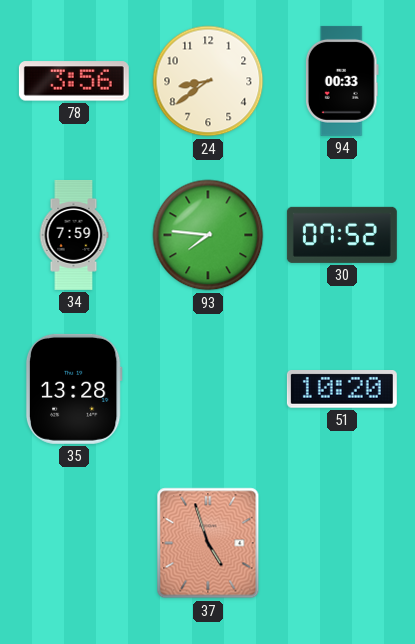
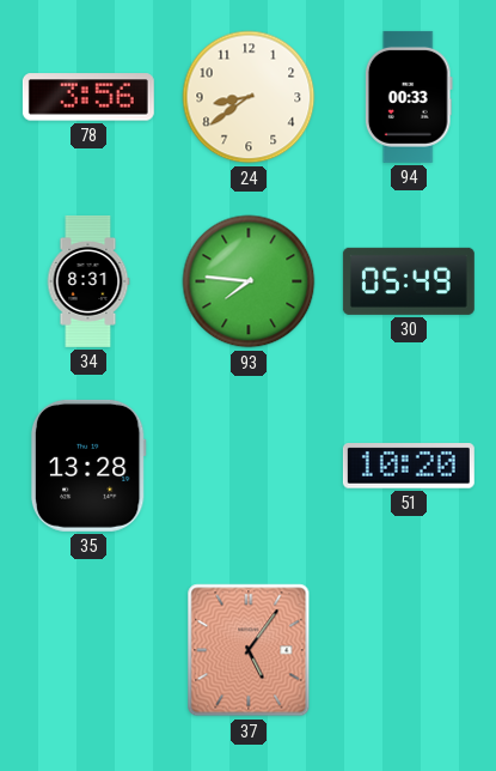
34: 7:59 -> 8:31 (88, 281)
30: 07:52 -> 05:49 (409, 281)
37: 4:57 -> 5:06 (249, 650)
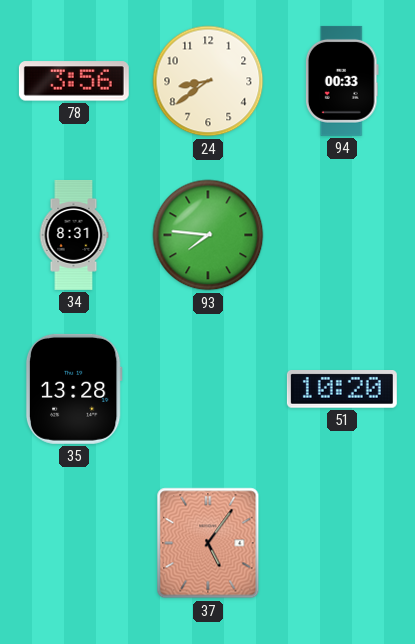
30: 05:49 -> none (409, 281)
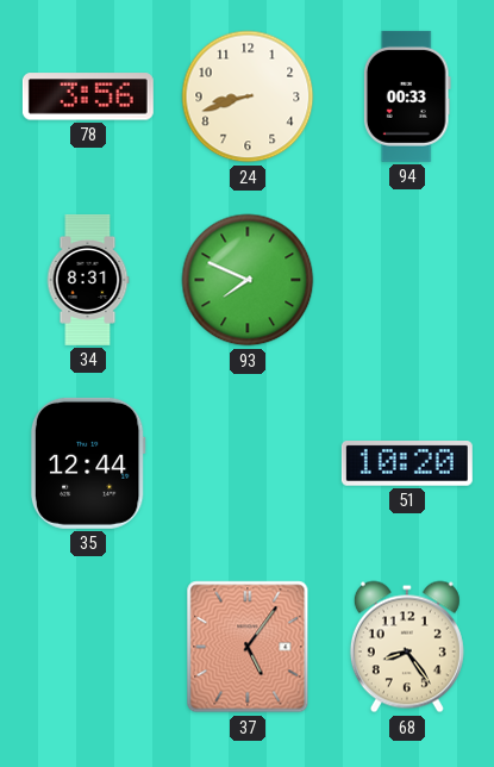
24: 8:39 -> 8:42 (248, 96)
93: 7:46 -> 7:49 (248, 280)
35: 13:28 -> 12:44 (88, 463)
68: none -> 8:24 (407, 647)
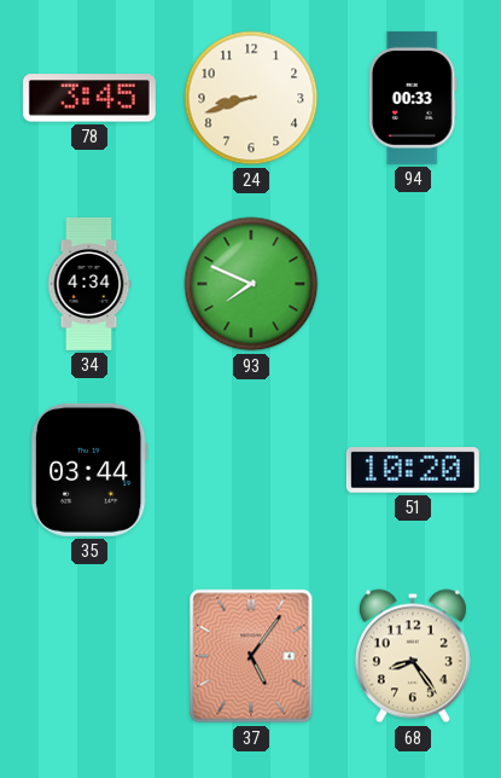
78: 3:56 -> 3:45 (89, 98)
34: 8:31 -> 4:34 (89, 284)
35: 12:44 -> 03:44 (89, 470)
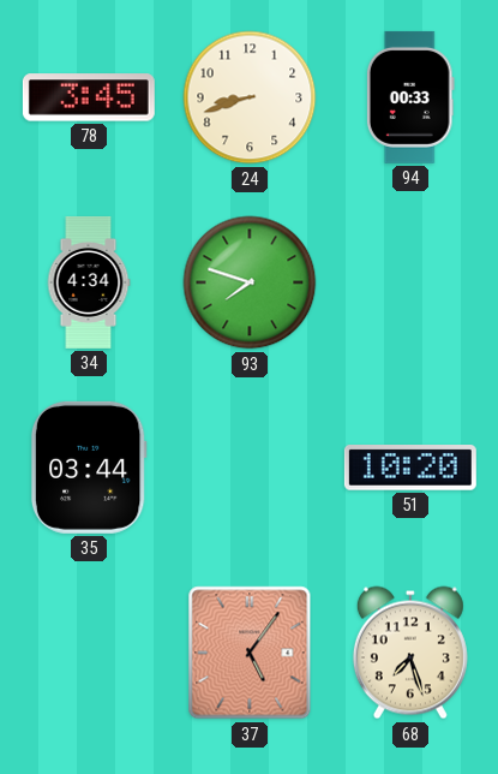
93: 7:49 -> 7:48 (250, 282)
68: 8:24 -> 7:27 (410, 653)
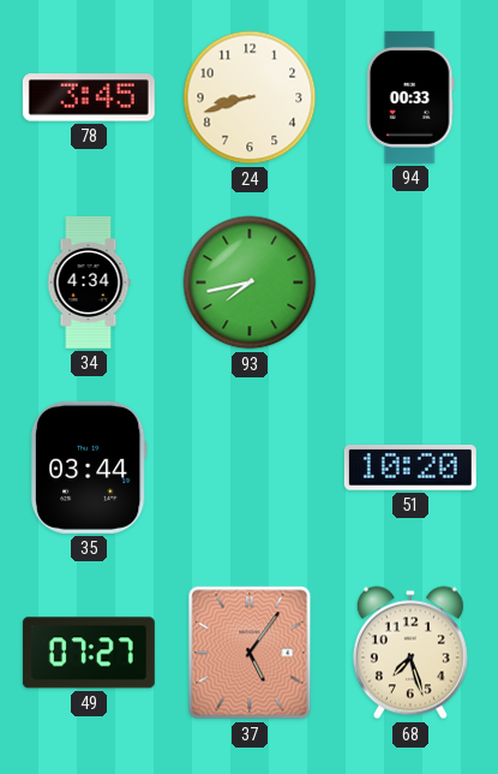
93: 7:48 -> 7:43 (250, 282)
49: none -> 07:27 (89, 653)
